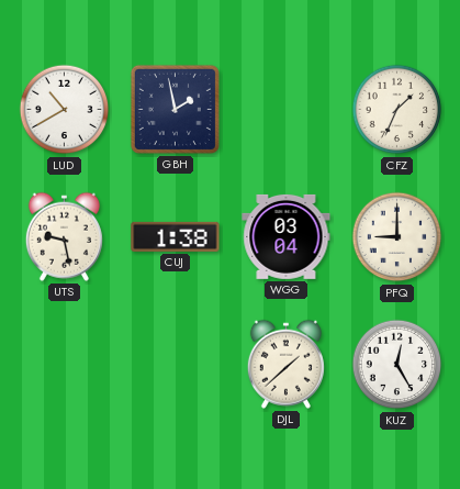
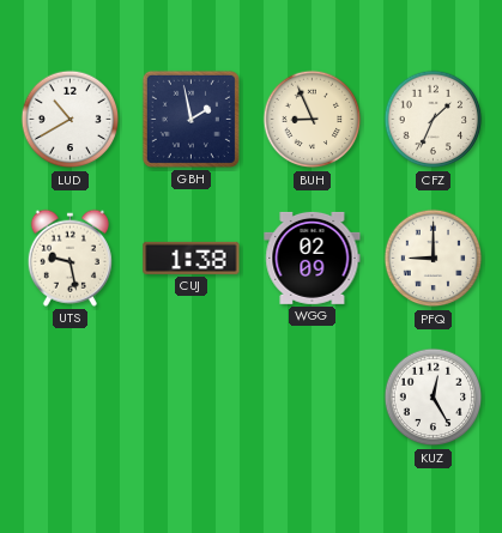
BUH: none -> 8:56 (313, 120)
WGG: 03:04 -> 02:09 (313, 258)
DJL: 1:38 -> none (285, 364)
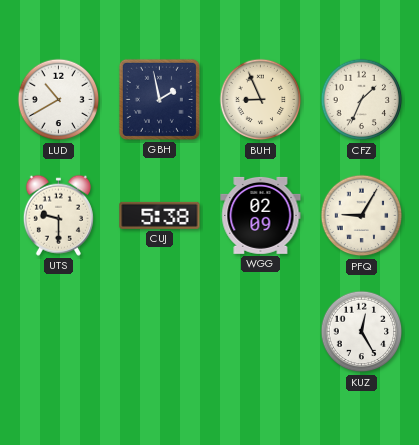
UTS: 9:28 -> 9:30 (58, 215)
CUJ: 1:38 -> 5:38 (160, 215)
PFQ: 9:00 -> 9:05 (362, 216)
